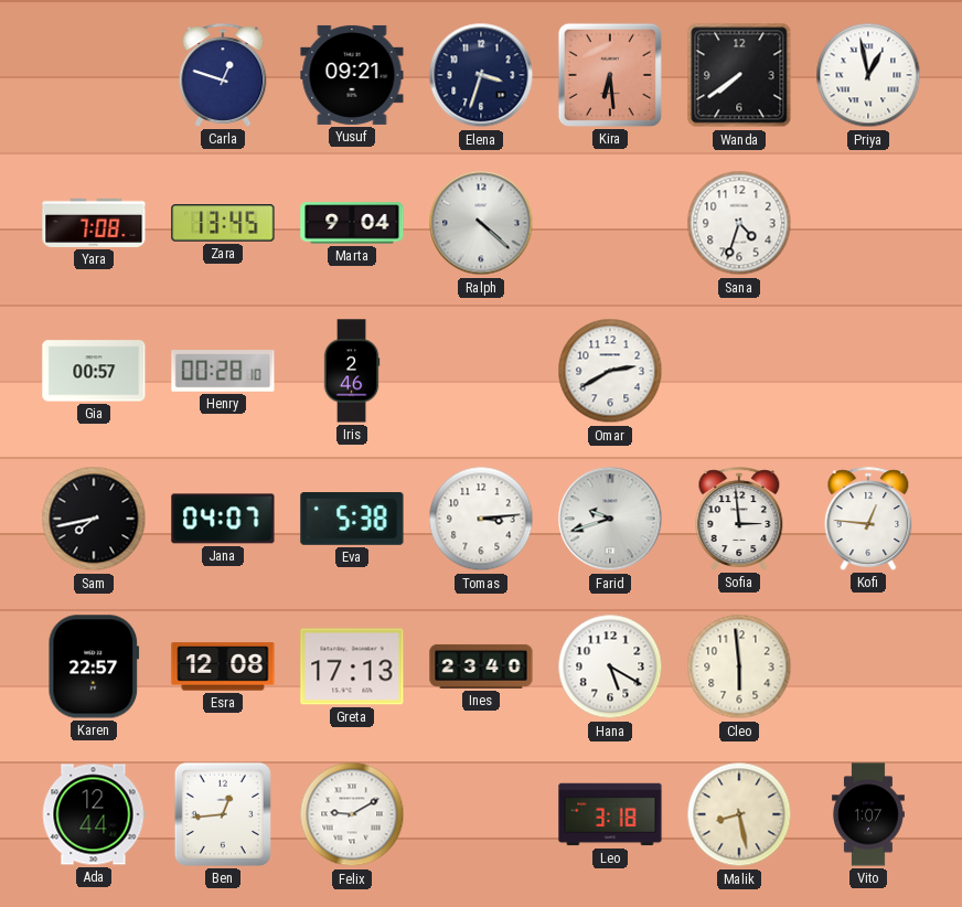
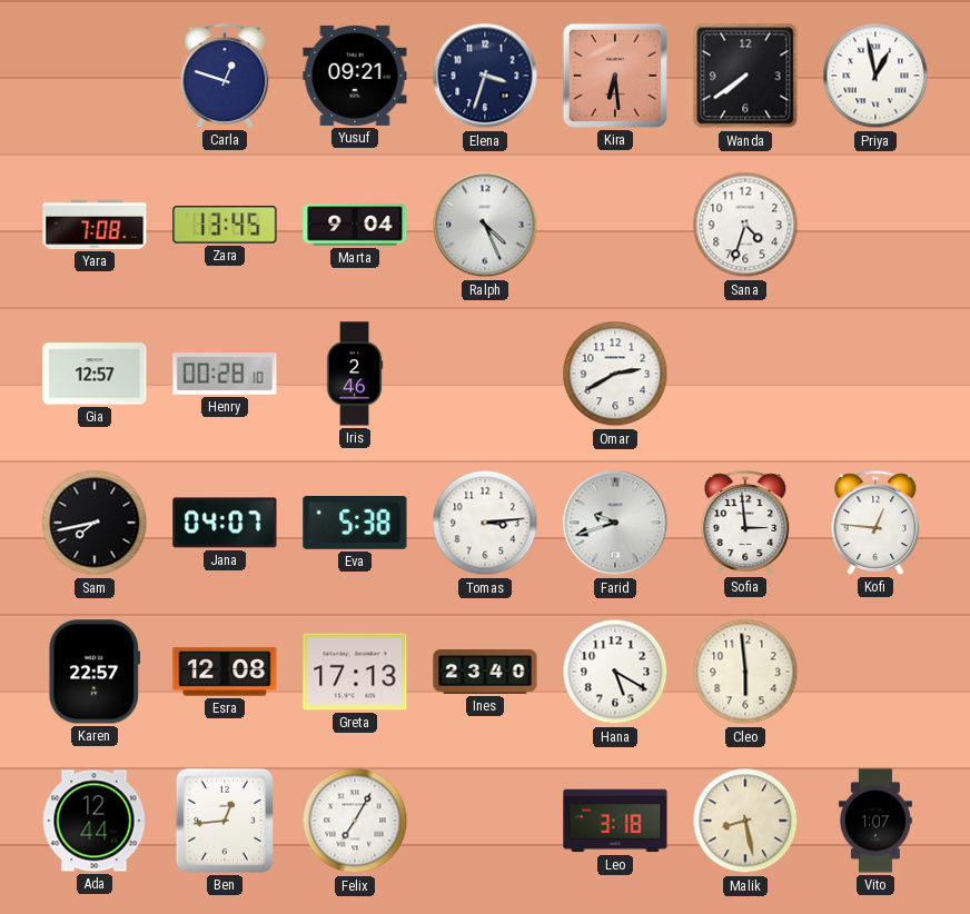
Ralph: 4:22 -> 4:26 (485, 225)
Gia: 00:57 -> 12:57 (95, 374)
Felix: 9:10 -> 7:05 (355, 821)
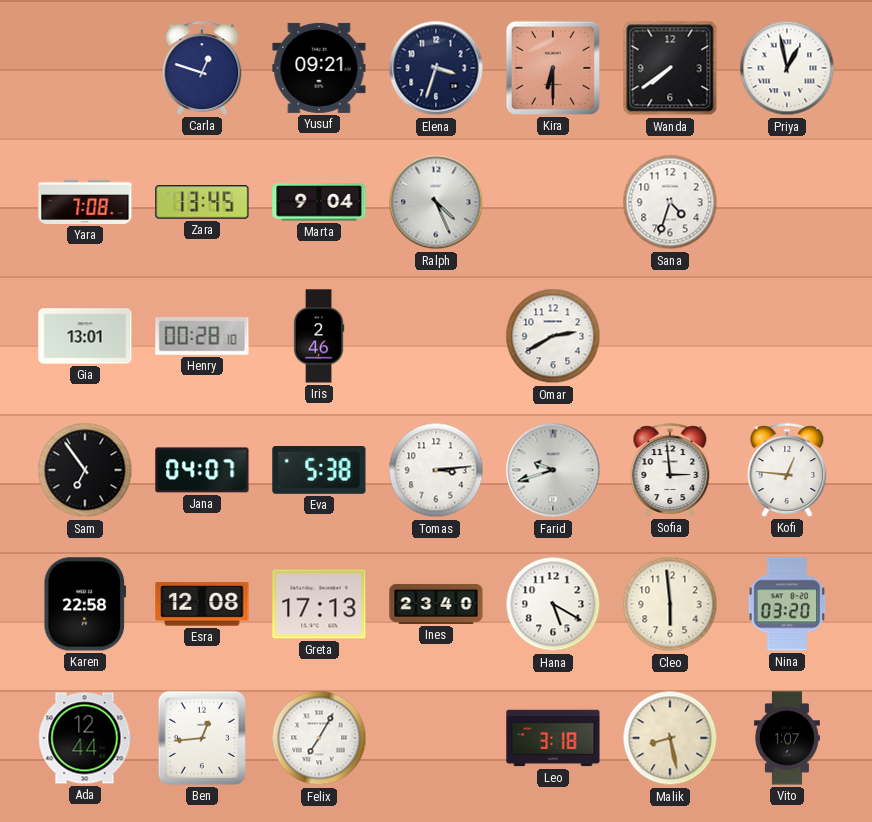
Kira: 6:29 -> 6:30 (553, 68)
Gia: 12:57 -> 13:01 (85, 336)
Sam: 7:43 -> 6:54 (85, 470)
Karen: 22:57 -> 22:58 (85, 604)
Nina: none -> 03:20 (787, 604)
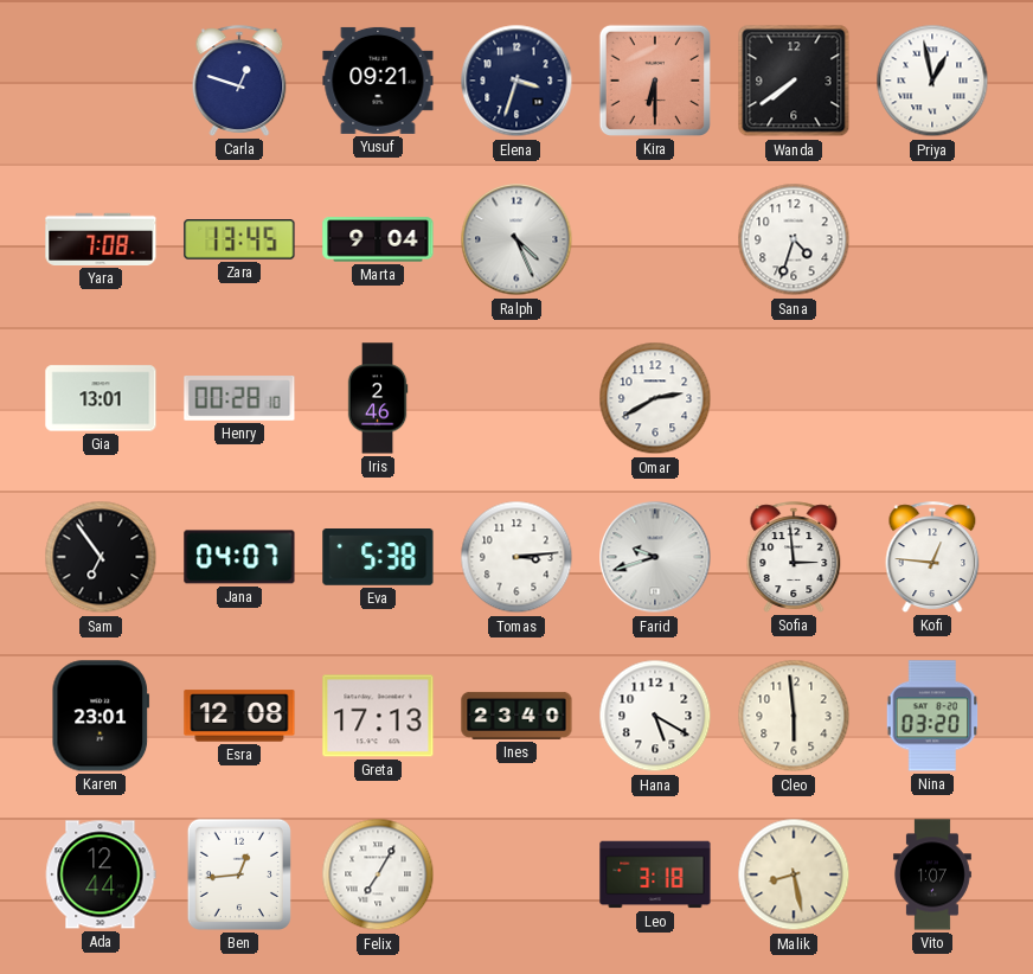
Karen: 22:58 -> 23:01 (101, 716)
